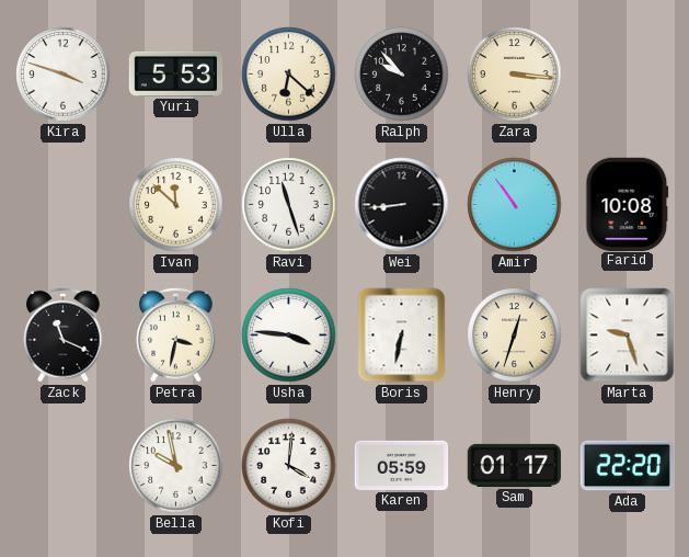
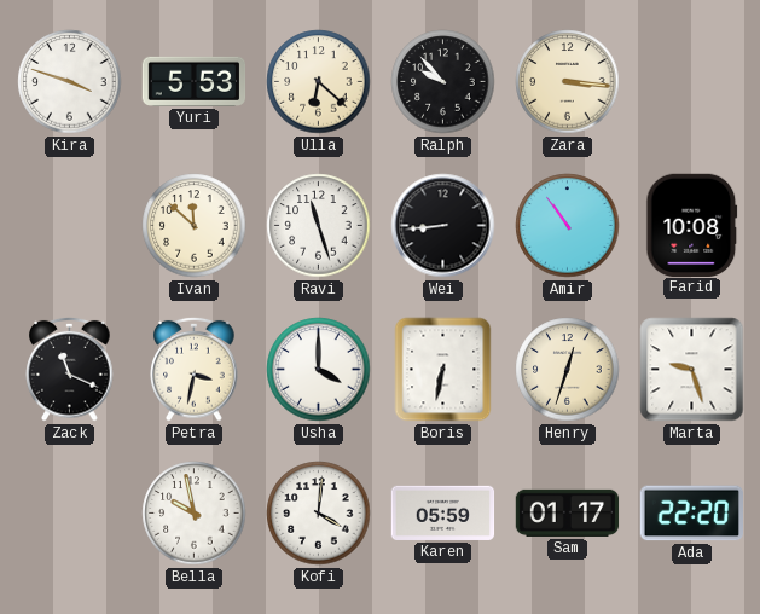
Usha: 3:46 -> 4:00 (319, 370)
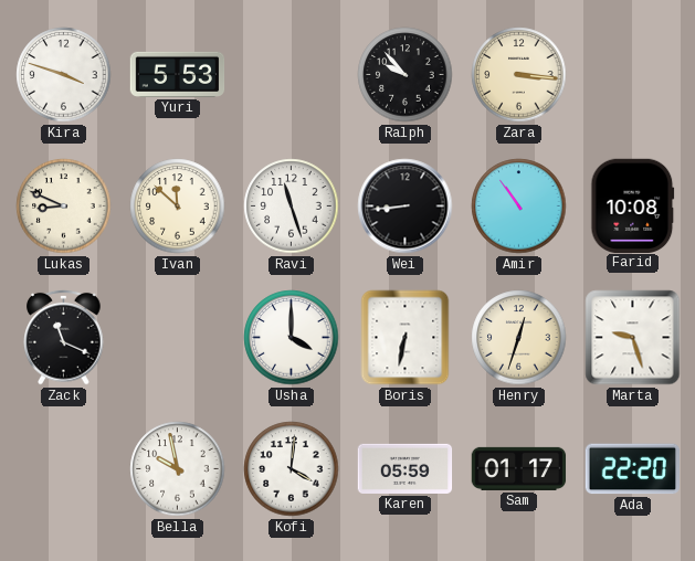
Ulla: 6:22 -> none (319, 82)
Lukas: none -> 8:49 (64, 207)
Petra: 3:32 -> none (195, 369)
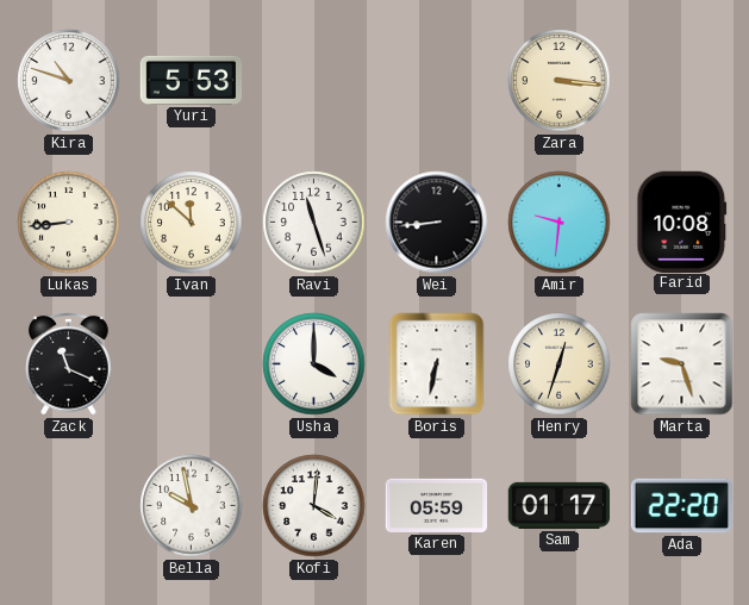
Kira: 3:48 -> 10:48 (69, 81)
Ralph: 9:53 -> none (406, 75)
Lukas: 8:49 -> 8:44 (69, 223)
Amir: 10:54 -> 9:31 (560, 223)
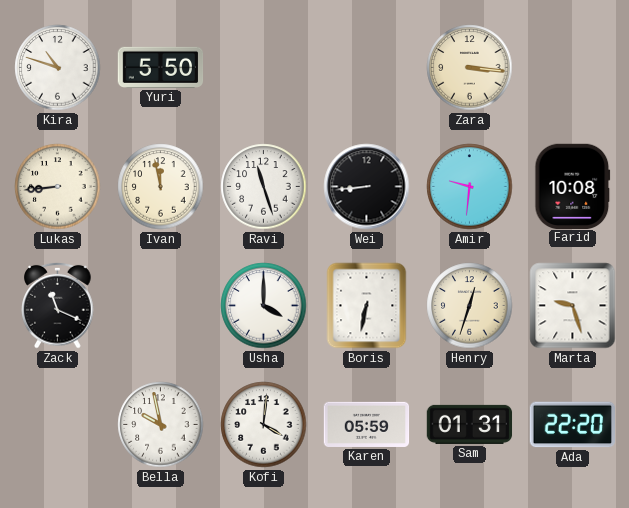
Yuri: 5:53 -> 5:50 (161, 67)
Ivan: 11:52 -> 11:58 (161, 187)
Sam: 01:17 -> 01:31 (470, 424)
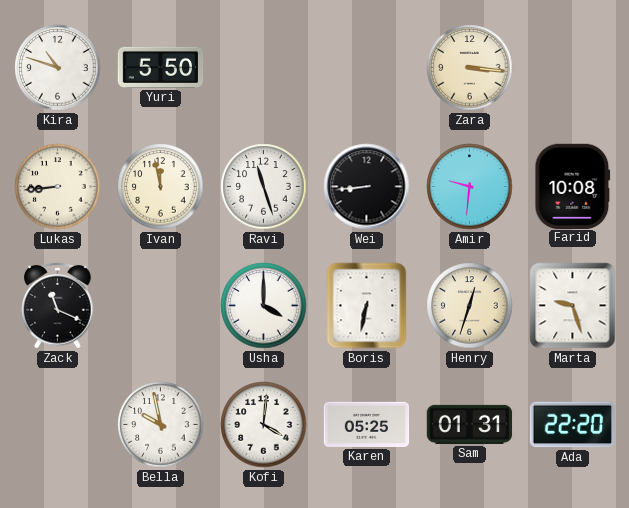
Karen: 05:59 -> 05:25 (367, 424)
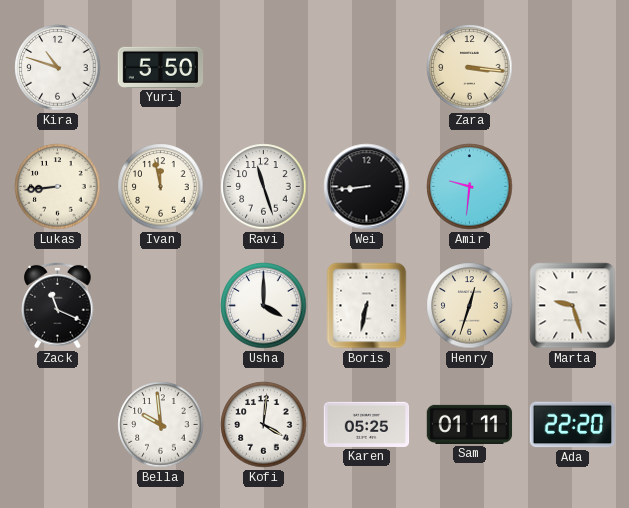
Farid: 10:08 -> none (573, 186)
Bella: 9:58 -> 9:59 (161, 425)
Sam: 01:31 -> 01:11 (470, 424)
